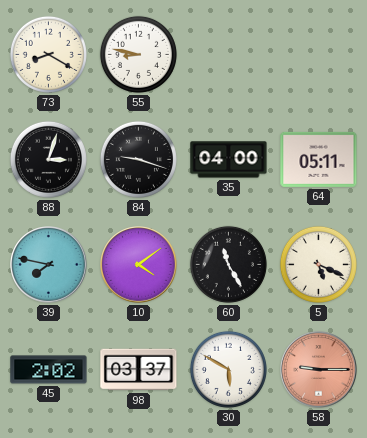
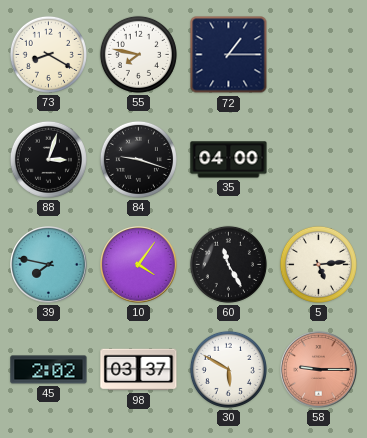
55: 8:47 -> 7:47 (138, 54)
72: none -> 1:15 (229, 55)
64: 05:11 -> none (319, 159)
10: 4:09 -> 4:06 (139, 265)
5: 5:19 -> 5:14 (318, 264)
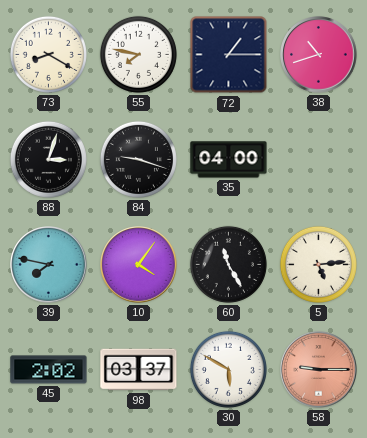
38: none -> 10:42 (319, 55)
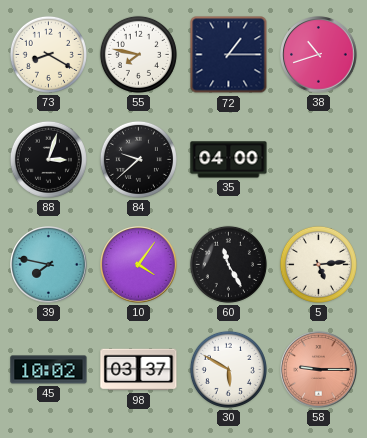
84: 9:18 -> 9:38 (138, 159)
45: 2:02 -> 10:02 (49, 370)
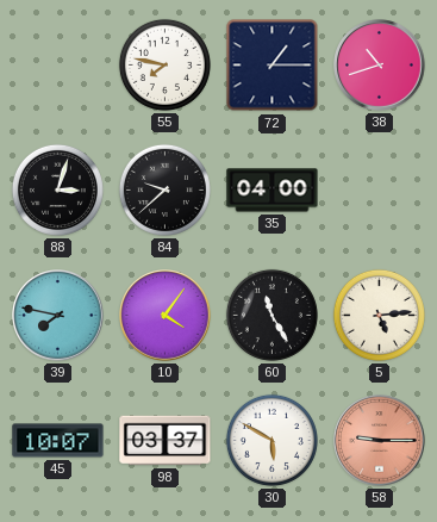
73: 8:20 -> none (48, 54)
45: 10:02 -> 10:07 (58, 441)
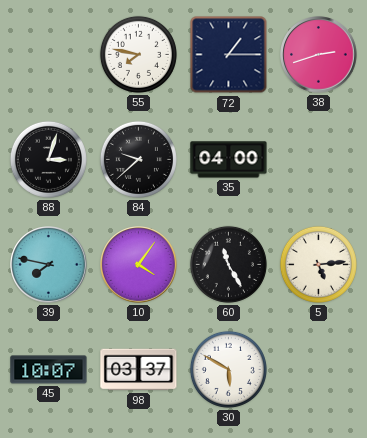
38: 10:42 -> 2:42 (319, 55)
58: 9:15 -> none (380, 441)
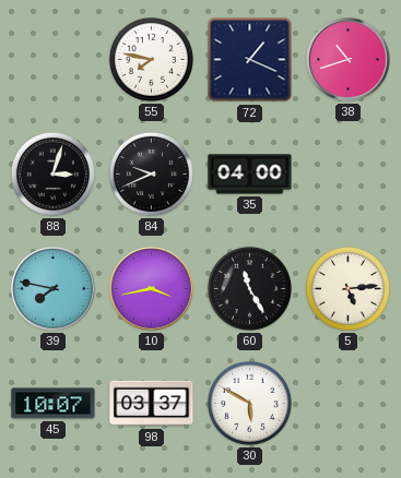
72: 1:15 -> 1:19 (250, 60)
38: 2:42 -> 10:42 (349, 60)
84: 9:38 -> 9:41 (151, 174)
10: 4:06 -> 3:43 (152, 289)
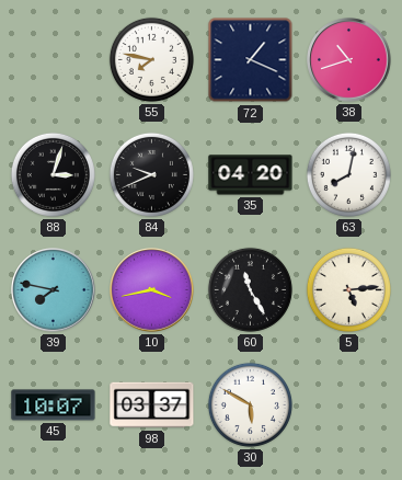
35: 04:00 -> 04:20 (251, 175)
63: none -> 8:02 (348, 174)
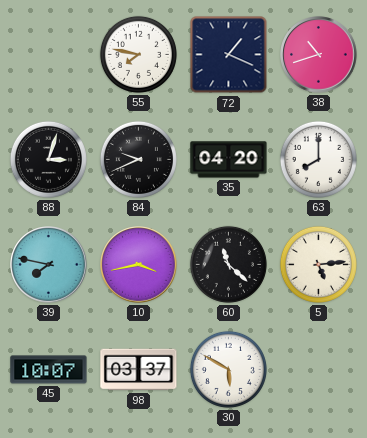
63: 8:02 -> 8:00 (318, 159)
60: 11:25 -> 11:22 (228, 264)
